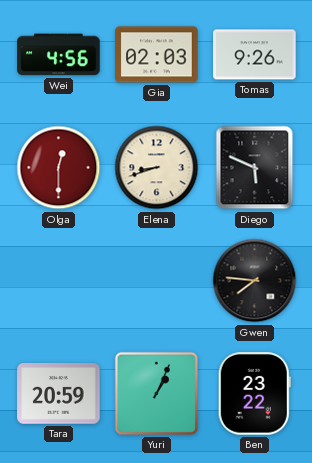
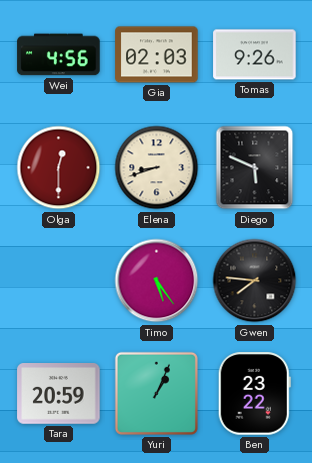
Timo: none -> 5:24 (157, 281)
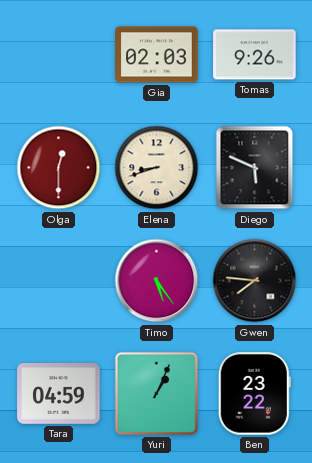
Wei: 4:56 -> none (59, 55)
Tara: 20:59 -> 04:59 (59, 394)
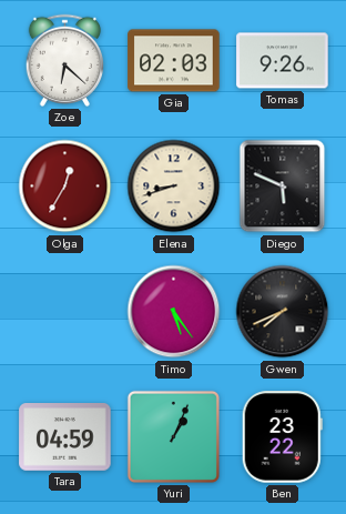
Zoe: none -> 6:22 (64, 60)
Olga: 12:30 -> 12:35 (65, 187)
Gwen: 7:46 -> 7:41 (283, 312)
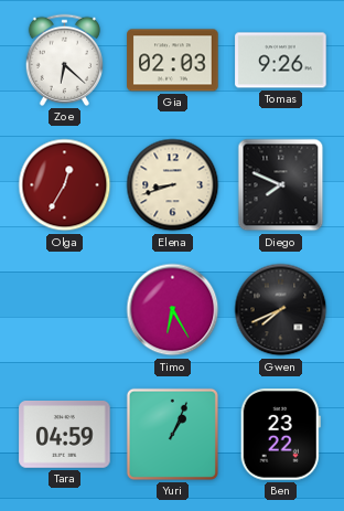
Diego: 5:49 -> 7:49 (281, 185)
Timo: 5:24 -> 6:25 (173, 310)
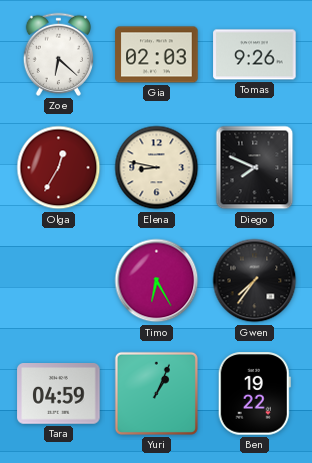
Elena: 8:42 -> 8:47 (157, 168)
Gwen: 7:41 -> 7:36 (255, 281)
Ben: 23:22 -> 19:22 (254, 394)
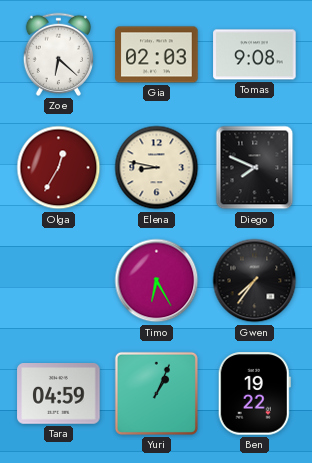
Tomas: 9:26 -> 9:08 (255, 55)
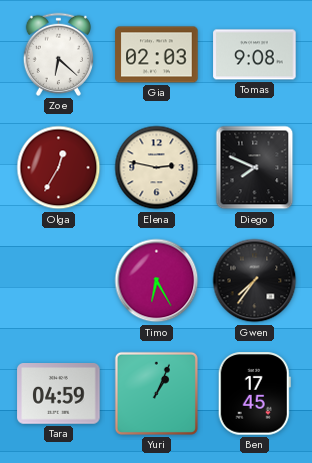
Elena: 8:47 -> 2:47 (157, 168)
Ben: 19:22 -> 17:45 (254, 394)
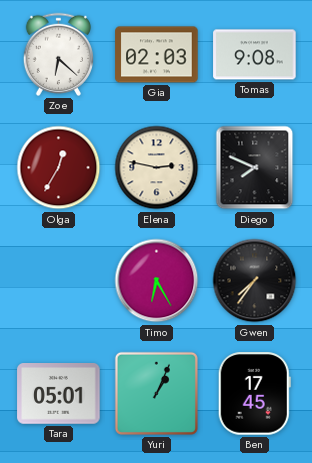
Tara: 04:59 -> 05:01 (59, 394)
